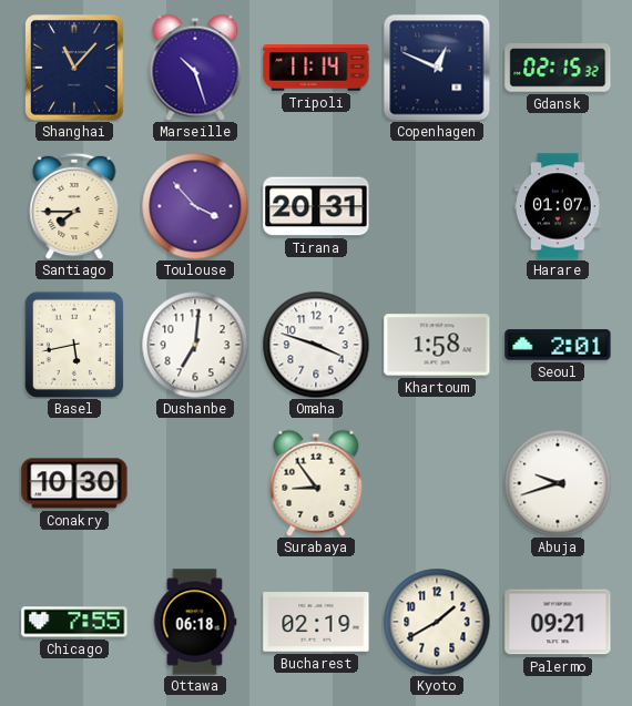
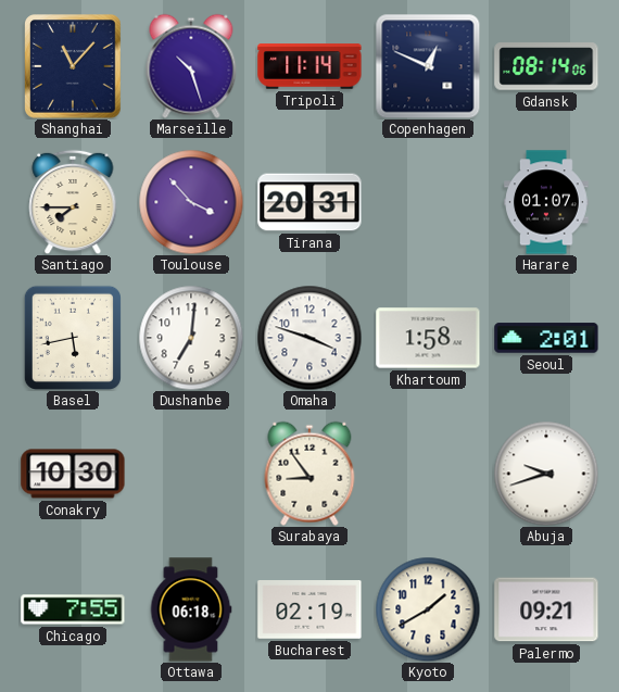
Gdansk: 02:15 -> 08:14 (546, 66)
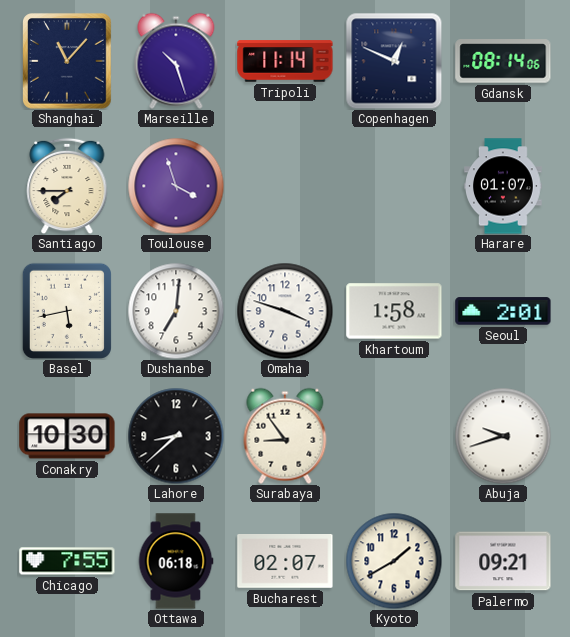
Toulouse: 3:53 -> 3:57 (176, 186)
Tirana: 20:31 -> none (309, 202)
Lahore: none -> 8:38 (176, 436)
Bucharest: 02:19 -> 02:07 (285, 562)
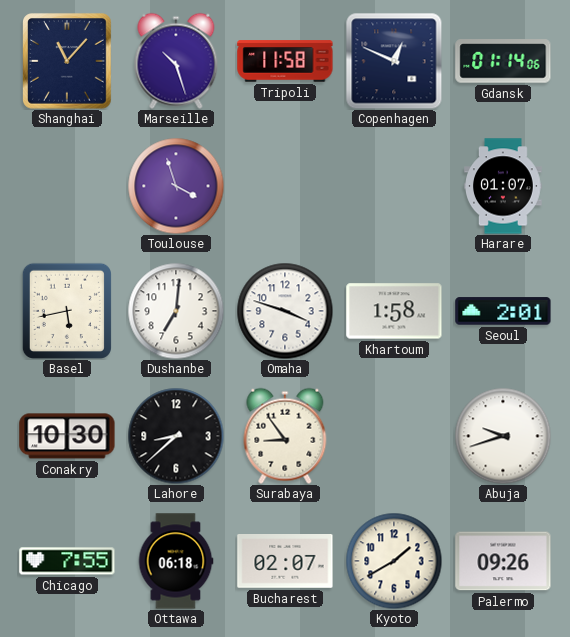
Tripoli: 11:14 -> 11:58 (285, 61)
Gdansk: 08:14 -> 01:14 (503, 61)
Santiago: 7:45 -> none (67, 186)
Palermo: 09:21 -> 09:26 (503, 561)
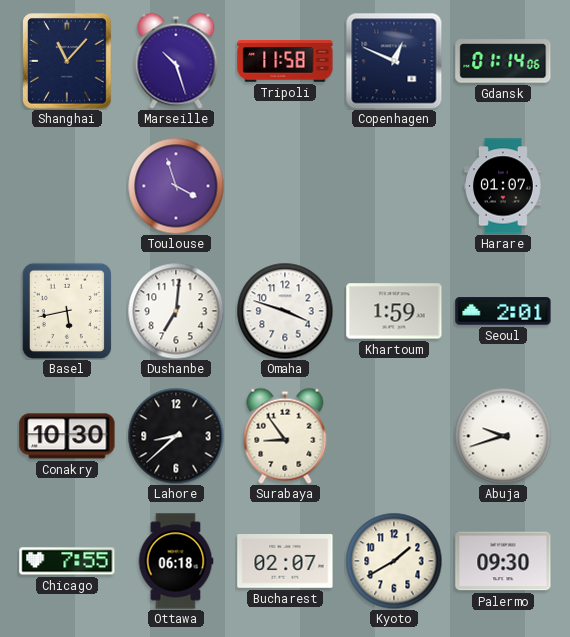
Khartoum: 1:58 -> 1:59 (394, 311)
Palermo: 09:26 -> 09:30 (503, 561)
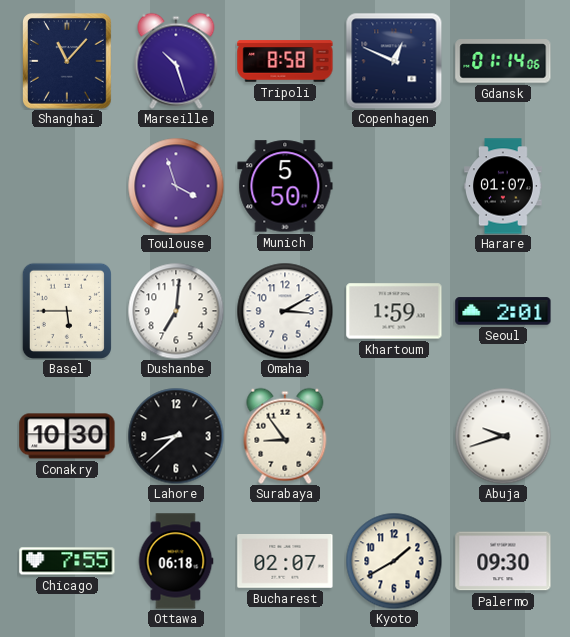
Tripoli: 11:58 -> 8:58 (285, 61)
Munich: none -> 5:50 (285, 186)
Basel: 5:43 -> 5:45 (67, 311)
Omaha: 3:48 -> 3:10 (285, 311)
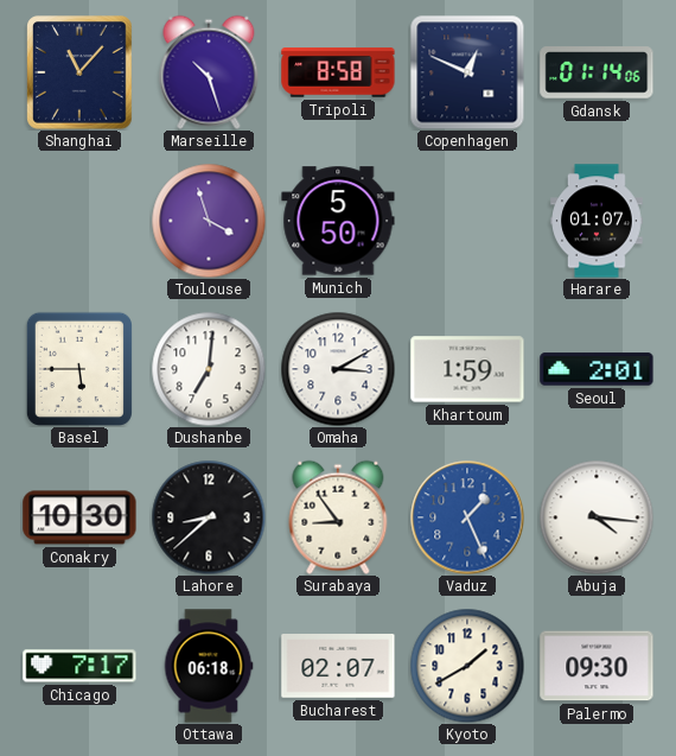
Vaduz: none -> 1:26 (467, 517)
Abuja: 9:42 -> 4:16 (597, 517)
Chicago: 7:55 -> 7:17 (79, 666)
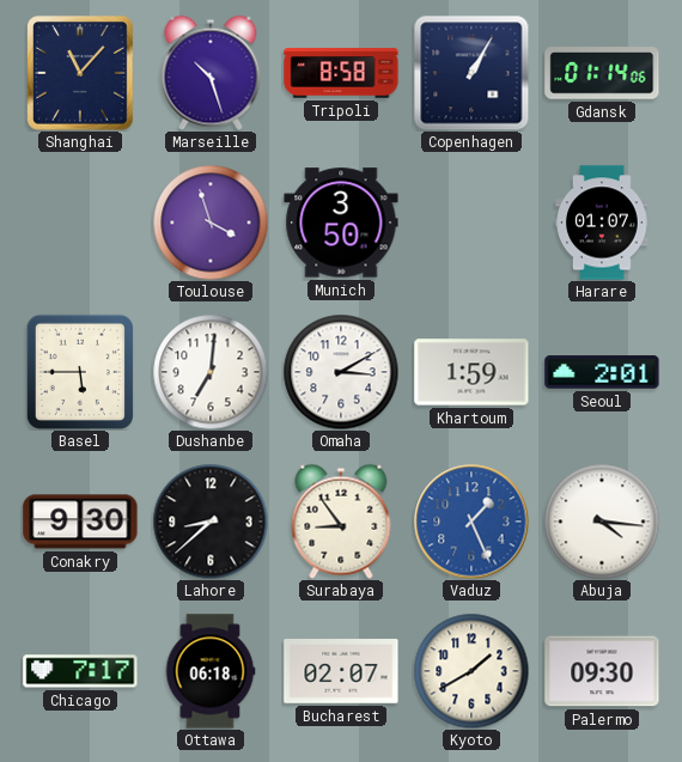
Copenhagen: 12:49 -> 1:05 (471, 73)
Munich: 5:50 -> 3:50 (341, 222)
Conakry: 10:30 -> 9:30 (80, 522)
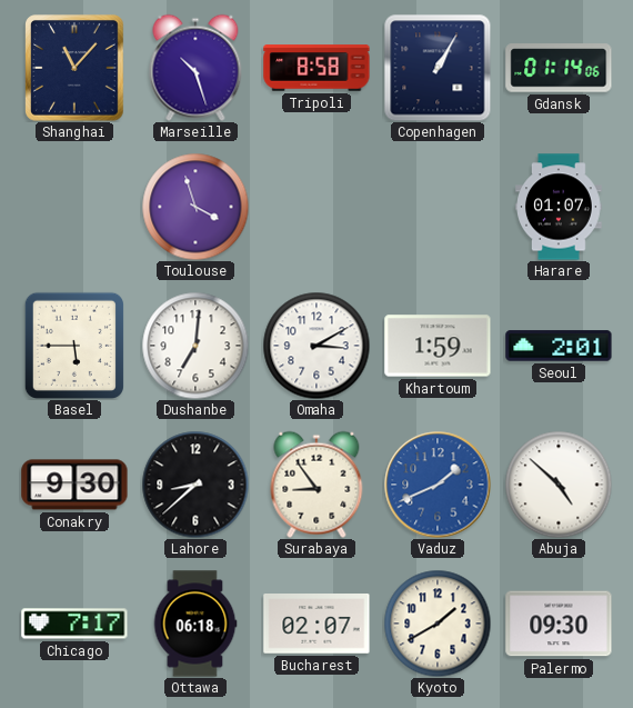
Munich: 3:50 -> none (341, 222)
Vaduz: 1:26 -> 1:41 (438, 485)
Abuja: 4:16 -> 4:52 (559, 485)
